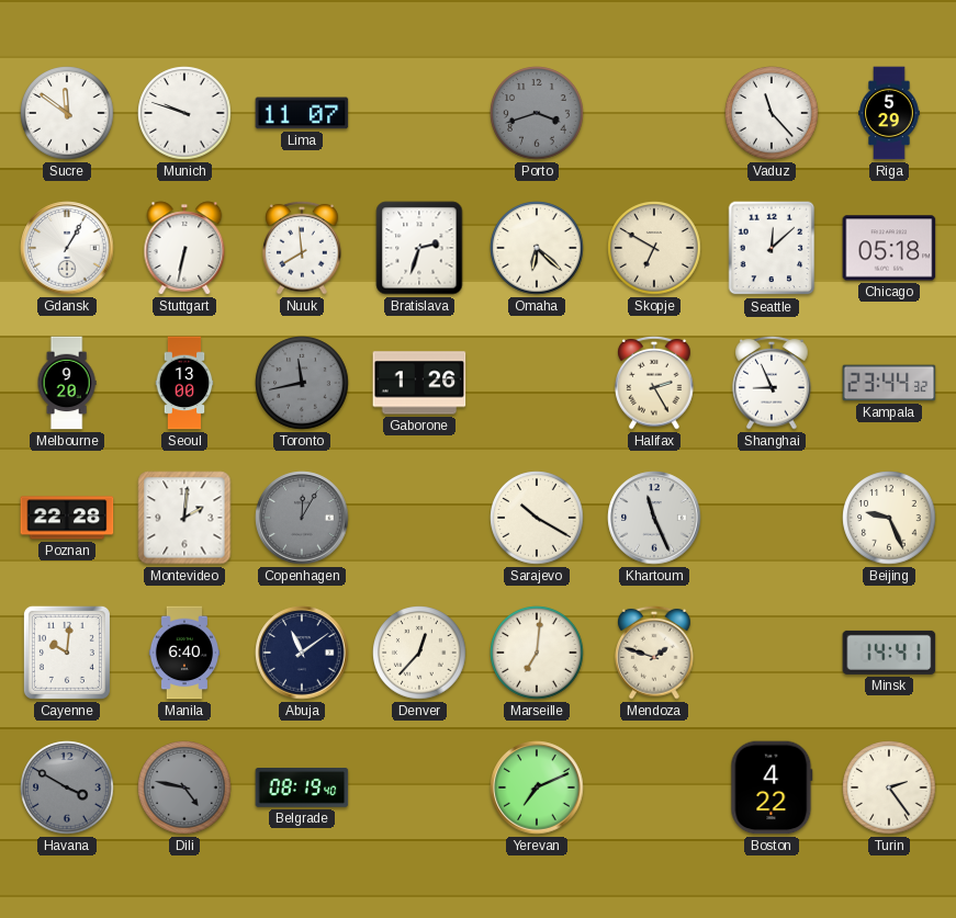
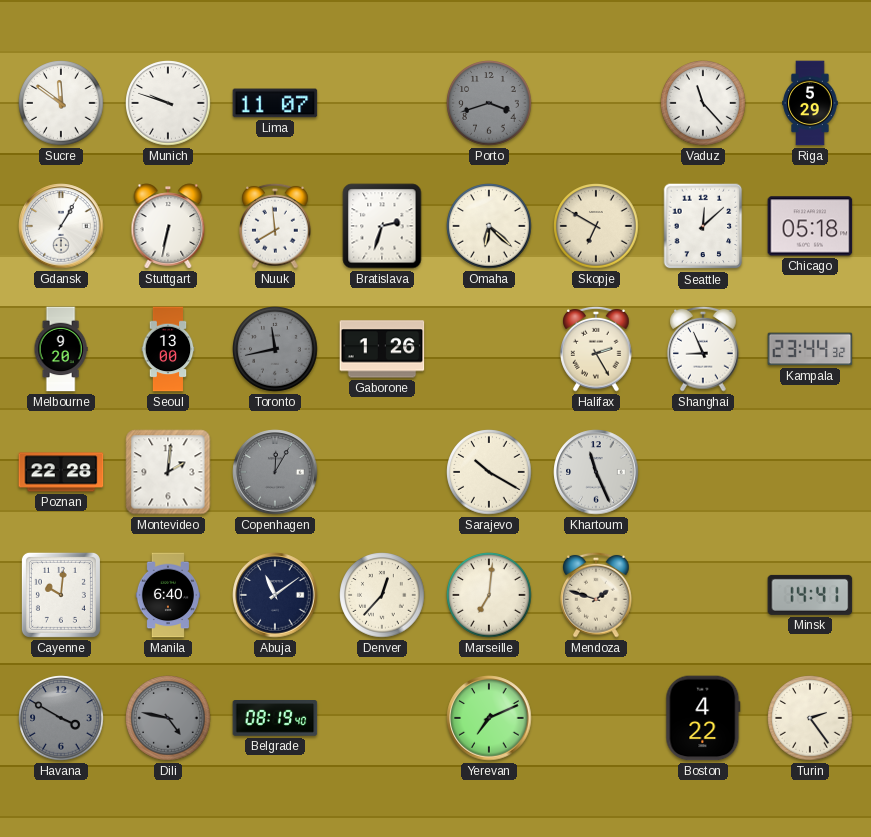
Beijing: 9:26 -> none (889, 518)
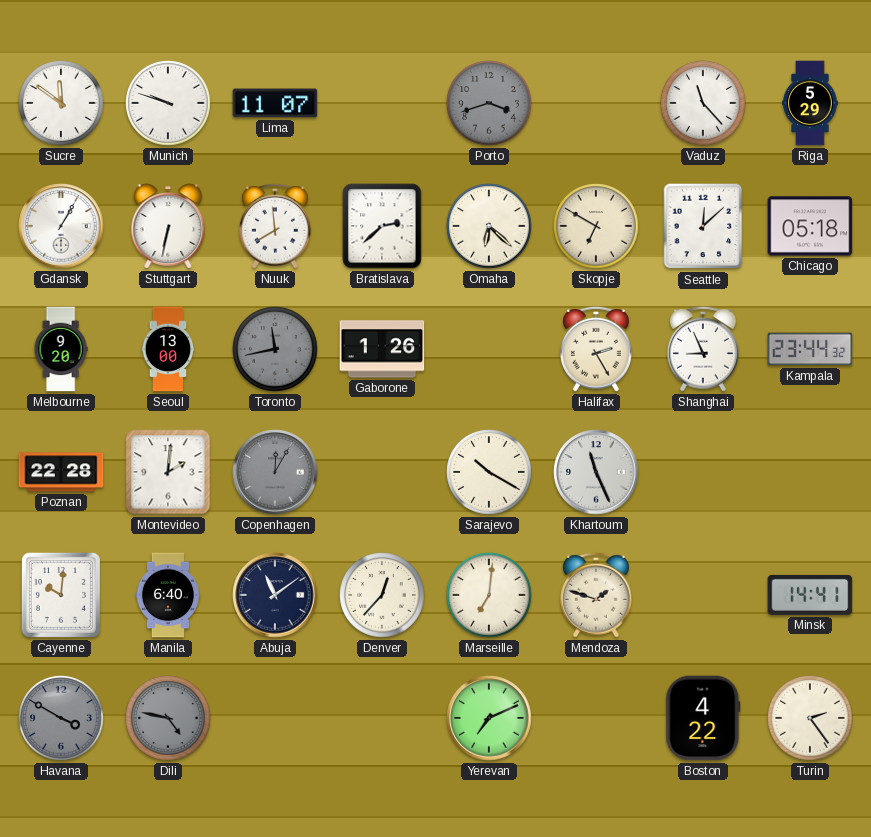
Bratislava: 2:33 -> 2:38 (382, 226)
Belgrade: 08:19 -> none (275, 719)
